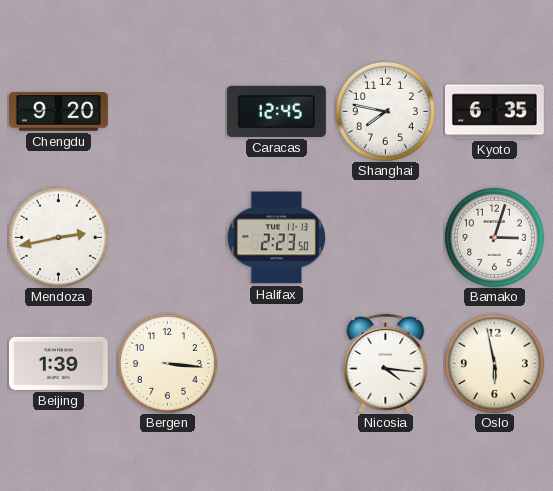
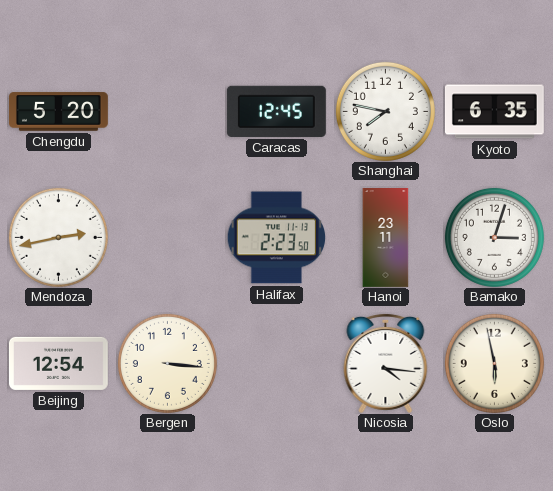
Chengdu: 9:20 -> 5:20 (59, 112)
Hanoi: none -> 23:11 (386, 238)
Beijing: 1:39 -> 12:54 (58, 363)
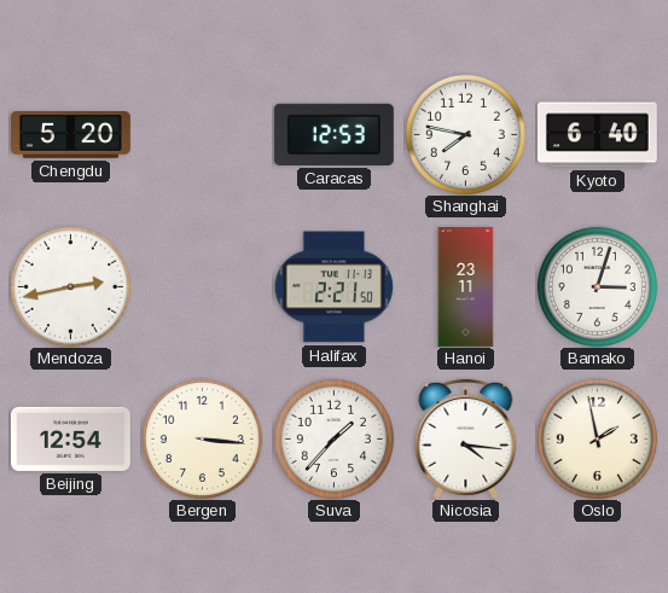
Caracas: 12:45 -> 12:53 (333, 134)
Kyoto: 6:35 -> 6:40 (597, 135)
Halifax: 2:23 -> 2:21 (333, 287)
Suva: none -> 1:37 (333, 438)
Oslo: 5:58 -> 1:58 (597, 438)
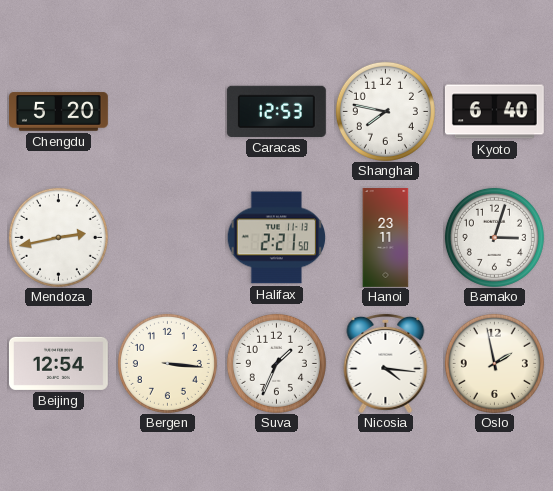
Suva: 1:37 -> 1:34 (276, 363)
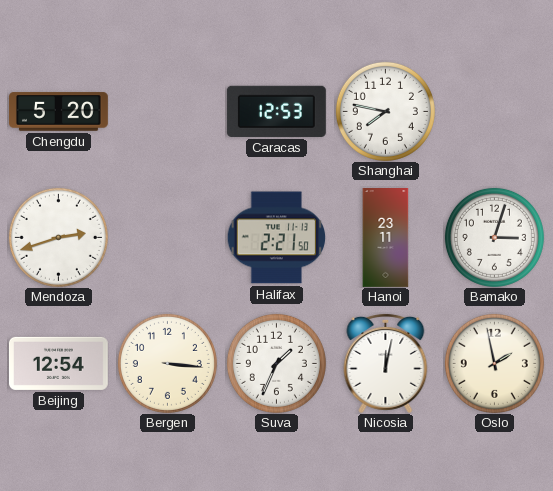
Kyoto: 6:40 -> none (494, 112)
Mendoza: 2:43 -> 2:42 (58, 237)
Nicosia: 4:16 -> 12:02 (386, 363)
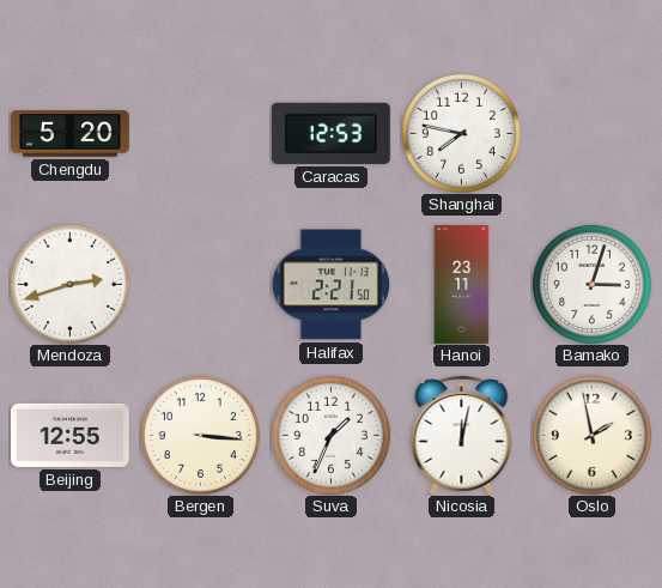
Beijing: 12:54 -> 12:55 (69, 435)
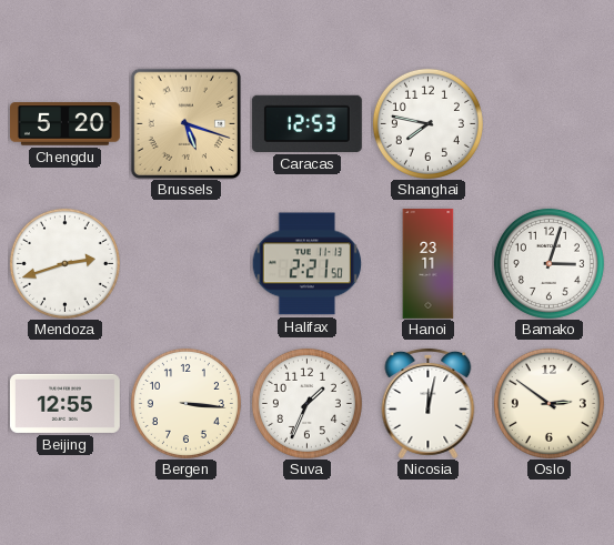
Brussels: none -> 5:18 (185, 123)
Oslo: 1:58 -> 2:51 (548, 403)
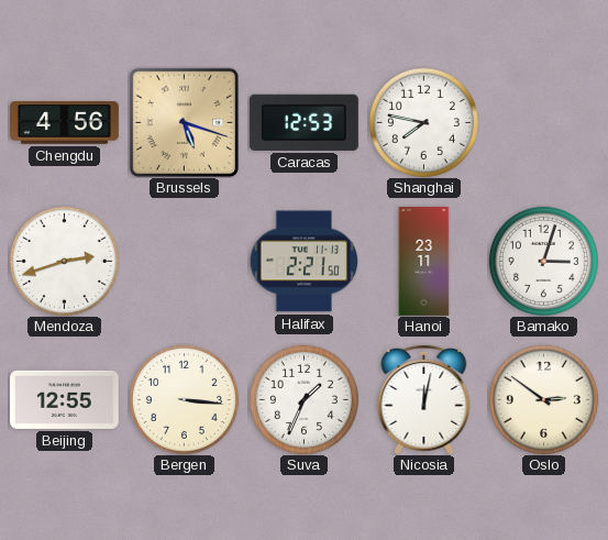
Chengdu: 5:20 -> 4:56 (65, 123)
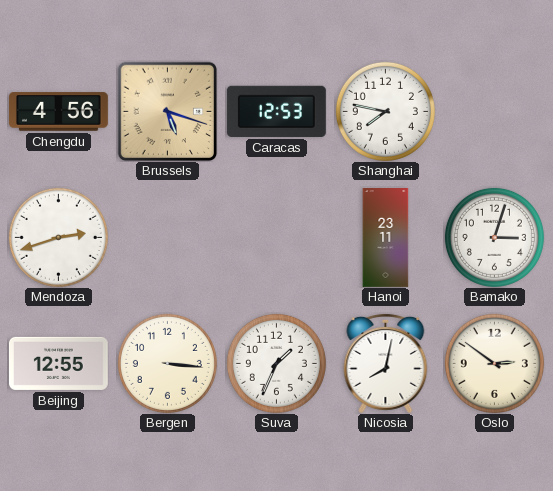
Halifax: 2:21 -> none (303, 262)
Nicosia: 12:02 -> 8:02 (386, 363)
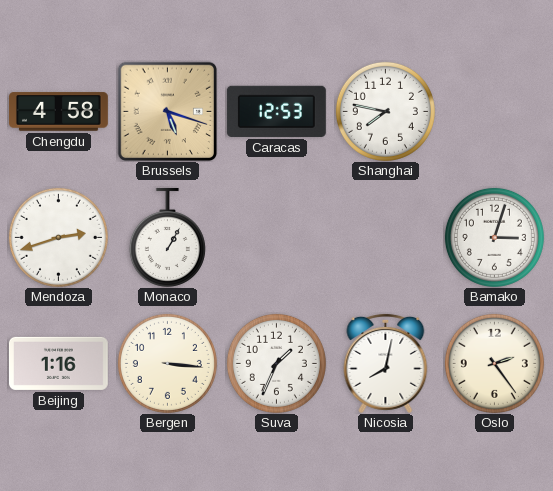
Chengdu: 4:56 -> 4:58 (59, 112)
Monaco: none -> 1:05 (167, 237)
Hanoi: 23:11 -> none (386, 238)
Beijing: 12:55 -> 1:16 (58, 363)
Oslo: 2:51 -> 2:24 (494, 363)
